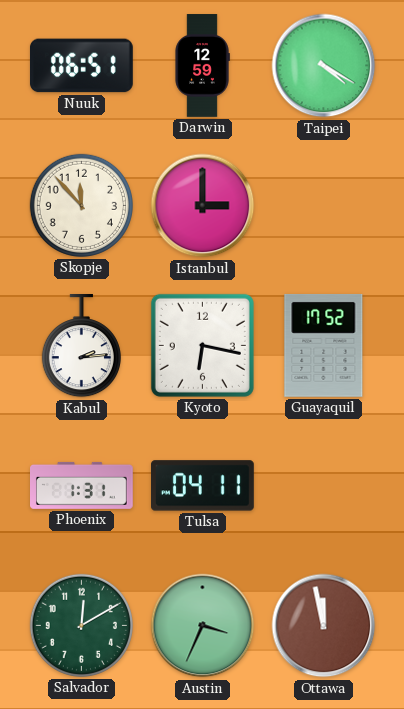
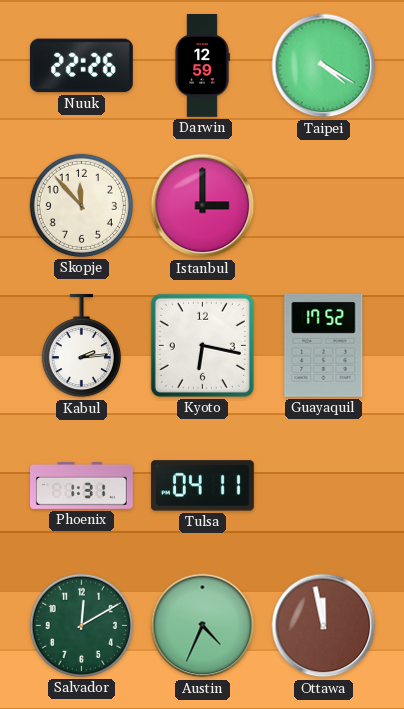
Nuuk: 06:51 -> 22:26 (81, 66)
Austin: 3:34 -> 4:34 (203, 626)
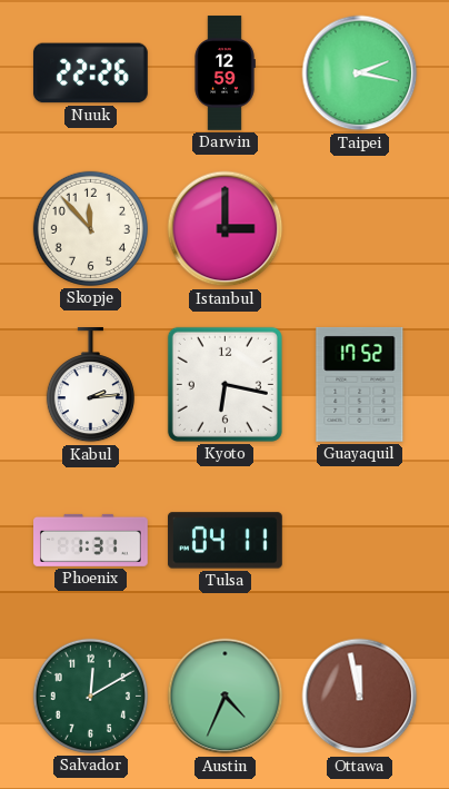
Taipei: 4:20 -> 2:17 (360, 73)
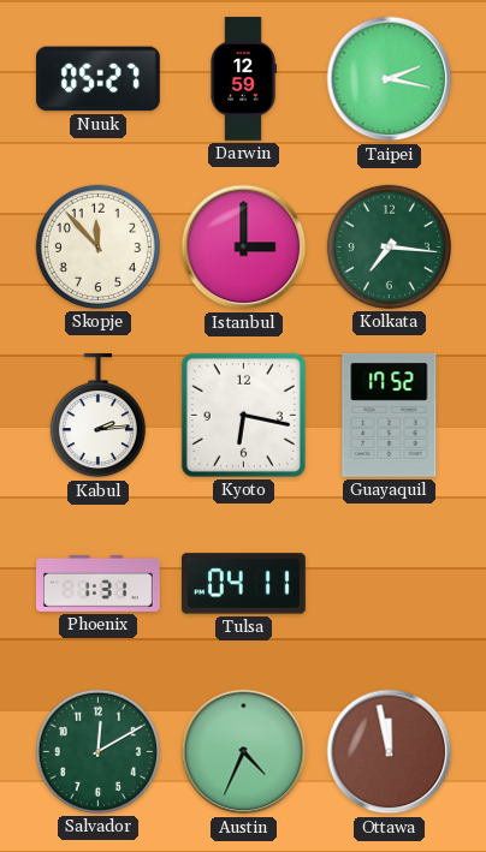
Nuuk: 22:26 -> 05:27 (97, 79)
Kolkata: none -> 7:16 (389, 246)
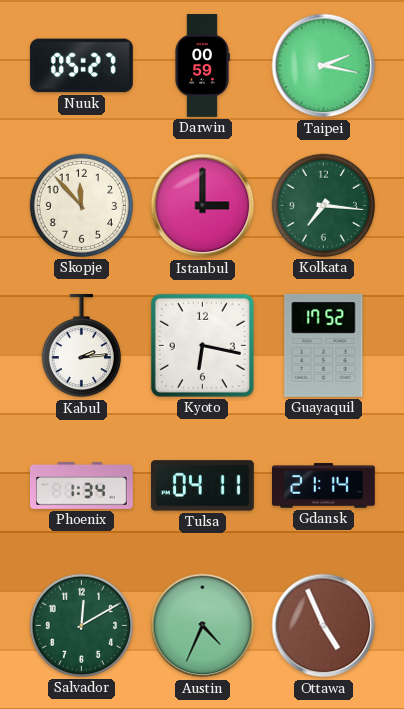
Darwin: 12:59 -> 00:59 (202, 66)
Phoenix: 1:31 -> 1:34 (82, 485)
Gdansk: none -> 21:14 (324, 486)
Ottawa: 11:58 -> 4:56 (324, 626)
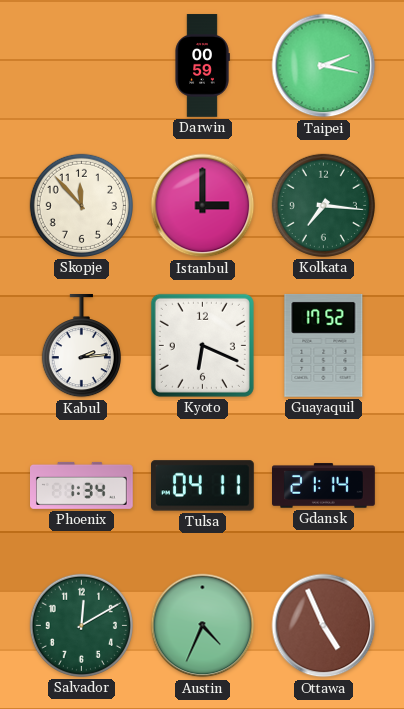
Nuuk: 05:27 -> none (81, 66)
Kyoto: 6:17 -> 6:19 (202, 345)
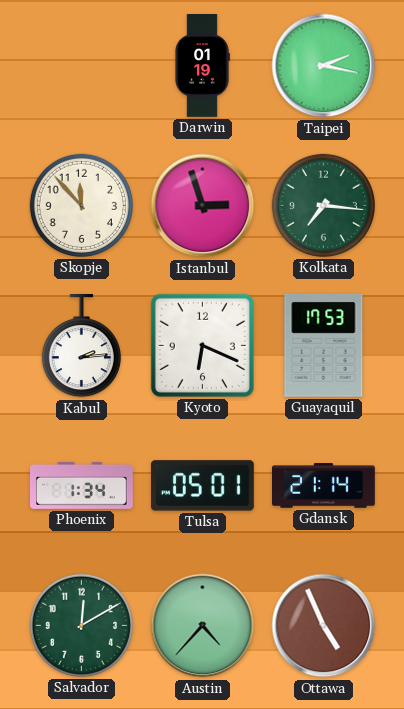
Darwin: 00:59 -> 01:19 (202, 66)
Istanbul: 3:00 -> 2:57 (203, 206)
Guayaquil: 17:52 -> 17:53 (324, 345)
Tulsa: 04:11 -> 05:01 (203, 486)
Austin: 4:34 -> 4:37 (203, 626)
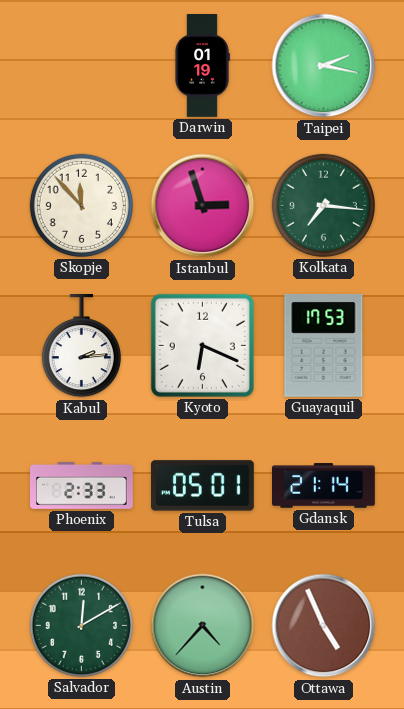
Phoenix: 1:34 -> 2:33 (82, 485)
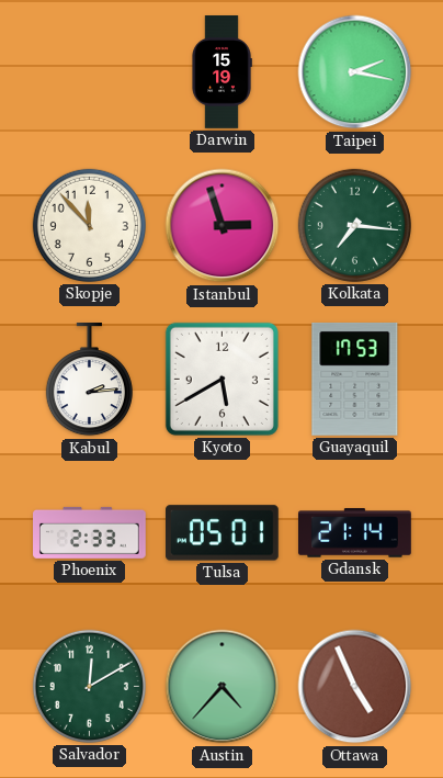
Darwin: 01:19 -> 15:19 (222, 72)
Kyoto: 6:19 -> 5:40 (222, 379)
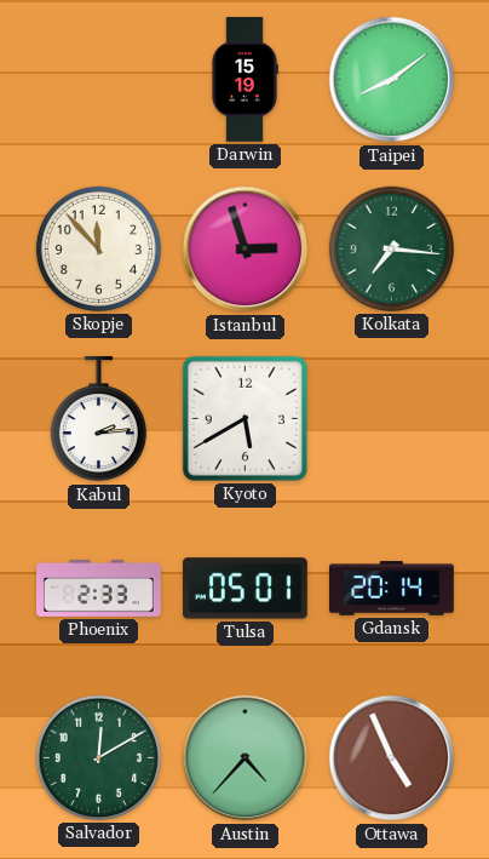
Taipei: 2:17 -> 8:09 (392, 80)
Guayaquil: 17:53 -> none (355, 379)
Gdansk: 21:14 -> 20:14 (392, 589)
